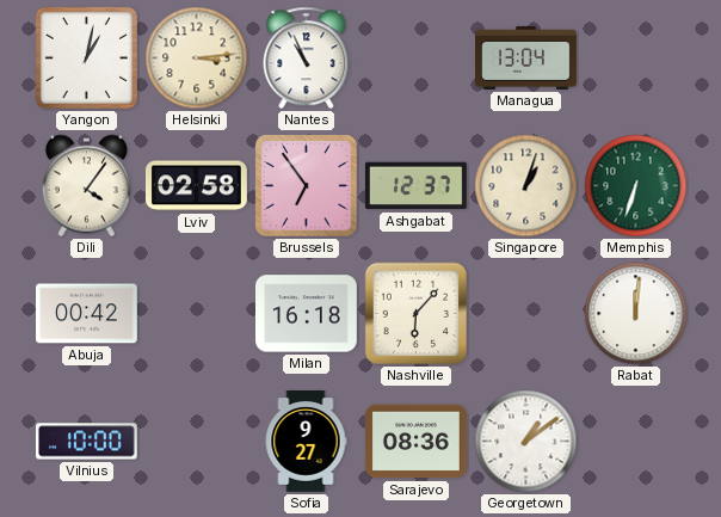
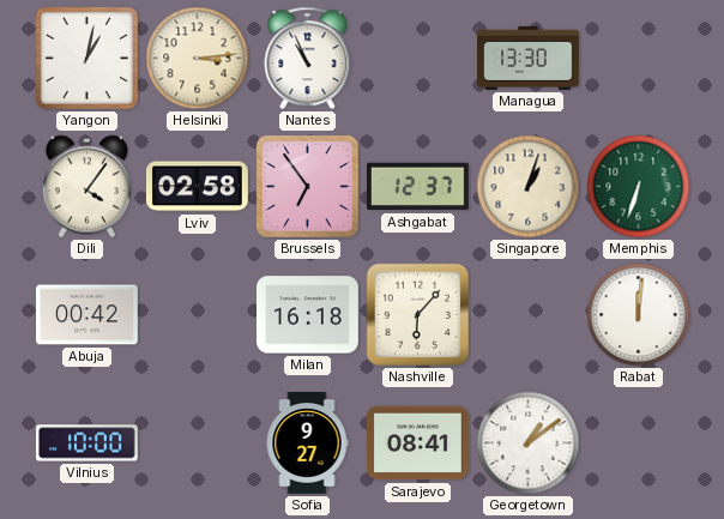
Managua: 13:04 -> 13:30 (529, 58)
Sarajevo: 08:36 -> 08:41 (418, 443)
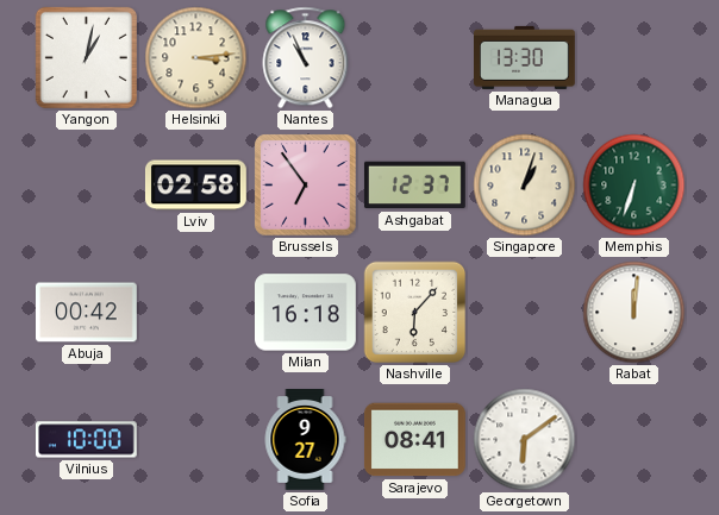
Dili: 4:06 -> none (86, 187)
Georgetown: 1:09 -> 6:09 (525, 440)
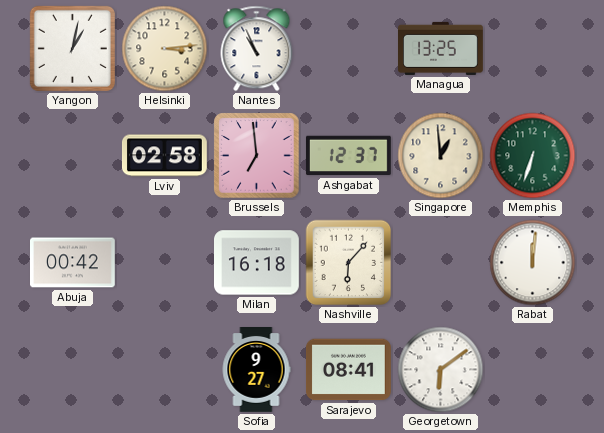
Managua: 13:30 -> 13:25 (441, 48)
Brussels: 6:54 -> 6:59 (257, 156)
Singapore: 1:03 -> 12:59 (441, 156)
Vilnius: 10:00 -> none (87, 440)
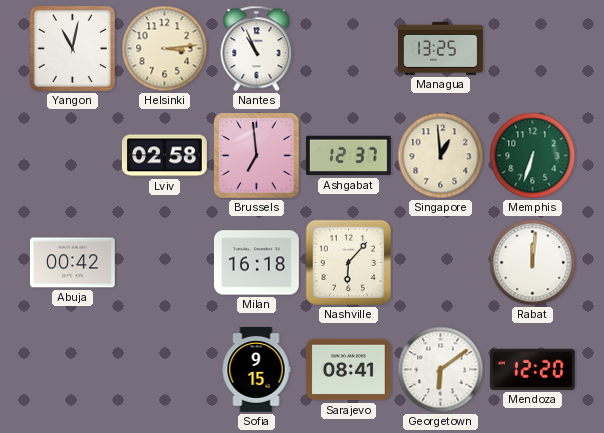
Yangon: 1:02 -> 11:02 (72, 48)
Sofia: 9:27 -> 9:15 (256, 370)
Mendoza: none -> 12:20 (532, 369)
